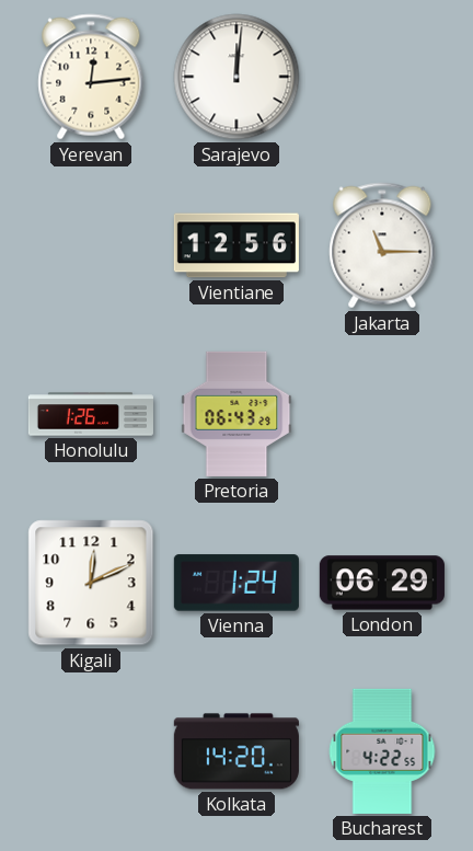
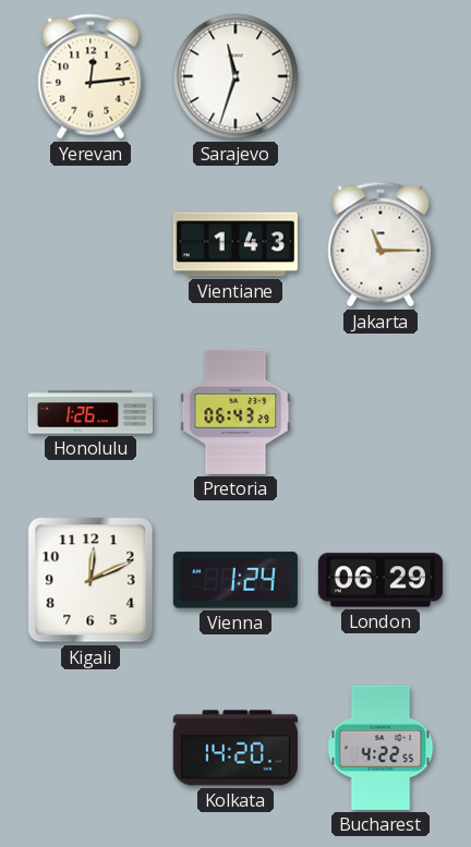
Sarajevo: 12:01 -> 11:33 (235, 76)
Vientiane: 12:56 -> 1:43 (235, 244)
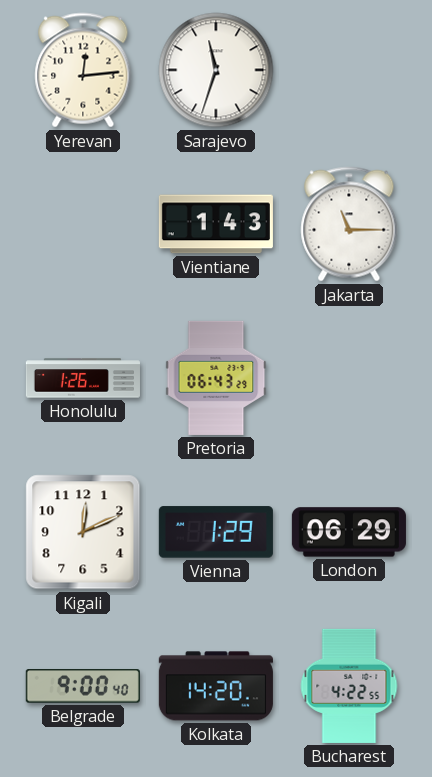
Vienna: 1:24 -> 1:29 (216, 532)
Belgrade: none -> 9:00 (83, 686)
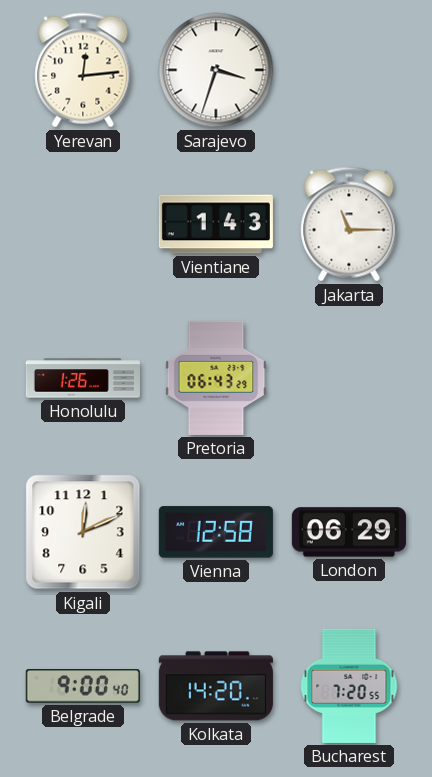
Sarajevo: 11:33 -> 3:33 (216, 70)
Vienna: 1:29 -> 12:58 (216, 532)
Bucharest: 4:22 -> 7:20 (349, 686)
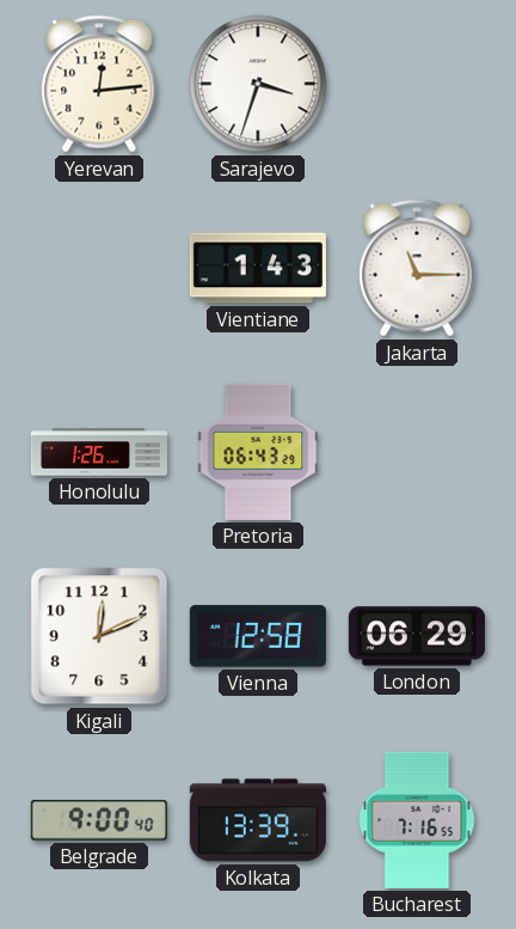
Kolkata: 14:20 -> 13:39 (258, 820)
Bucharest: 7:20 -> 7:16 (417, 820)
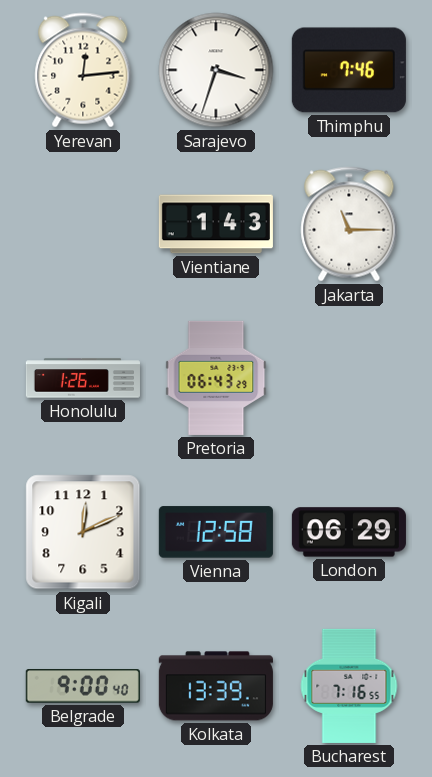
Thimphu: none -> 7:46 (349, 70)
